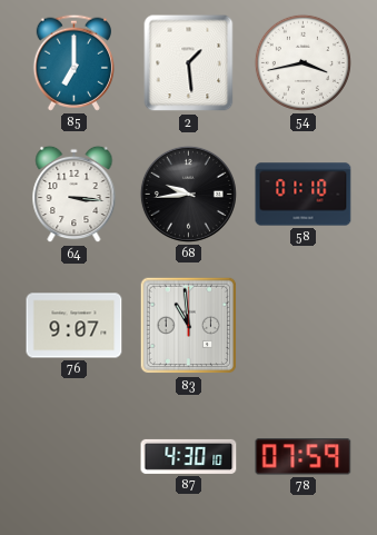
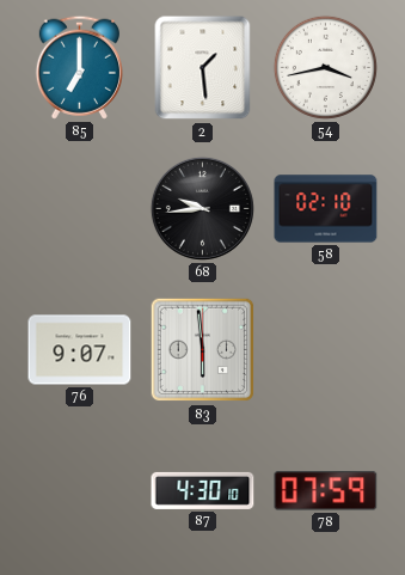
64: 3:16 -> none (75, 195)
58: 01:10 -> 02:10 (326, 209)
83: 10:59 -> 5:59 (203, 350)
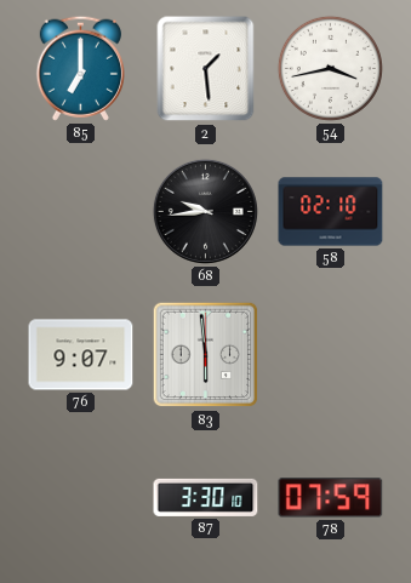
87: 4:30 -> 3:30 (206, 497)
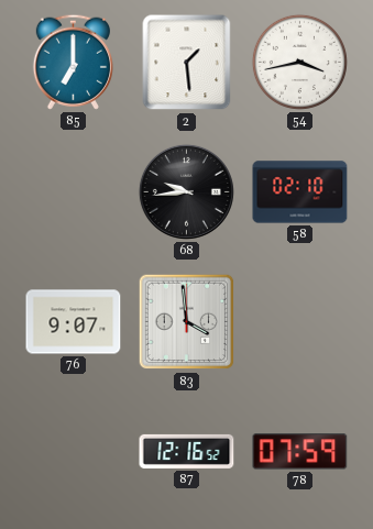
83: 5:59 -> 3:59 (187, 322)
87: 3:30 -> 12:16 (187, 451)
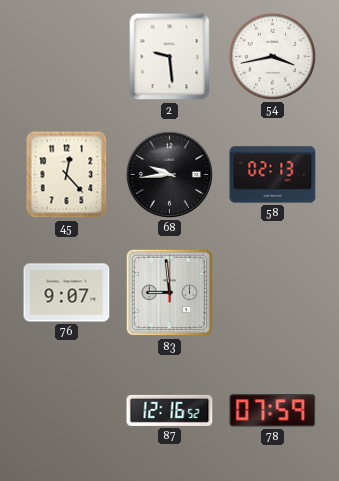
85: 7:00 -> none (73, 62)
2: 1:29 -> 9:29 (170, 57)
45: none -> 12:23 (67, 175)
58: 02:10 -> 02:13 (273, 175)
83: 3:59 -> 8:59 (170, 293)
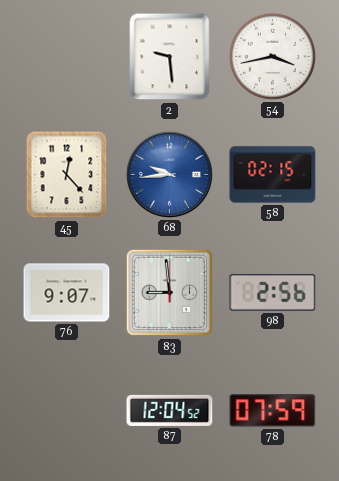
68 dial: black -> blue (169, 174)
58: 02:13 -> 02:15 (273, 175)
98: none -> 2:56 (273, 293)
87: 12:16 -> 12:04 (170, 410)
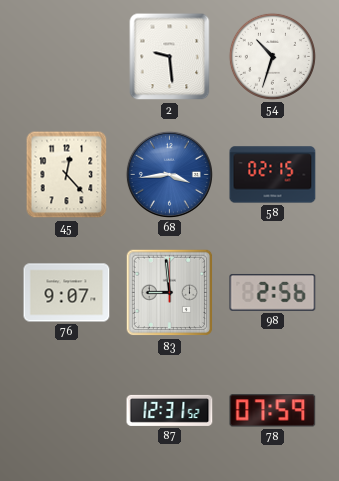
54: 3:43 -> 10:33 (272, 56)
68: 9:44 -> 3:44 (169, 174)
87: 12:04 -> 12:31 (170, 410)
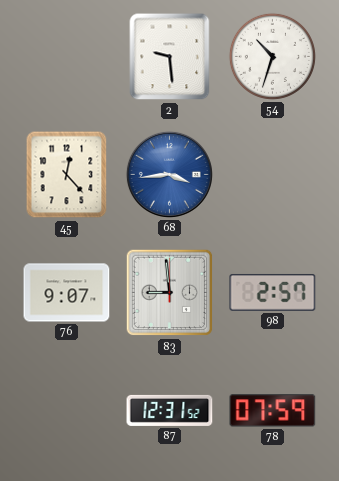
58: 02:15 -> none (273, 175)
98: 2:56 -> 2:57 (273, 293)
